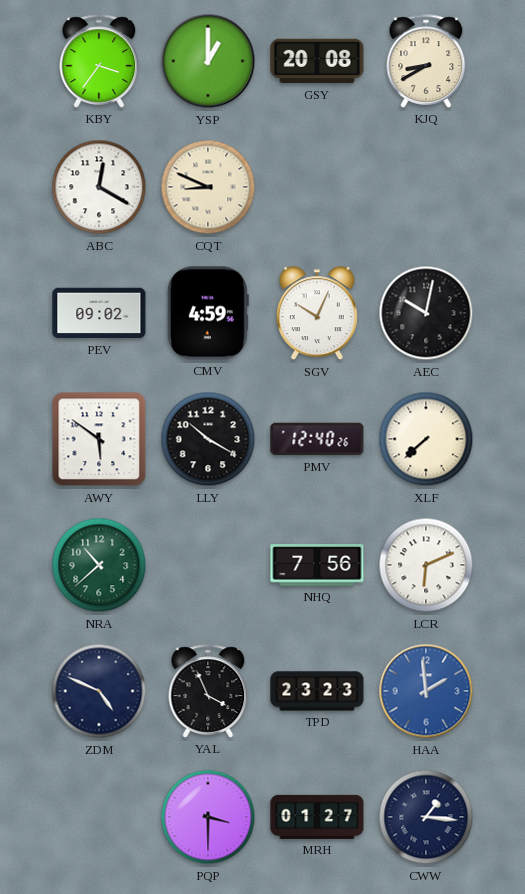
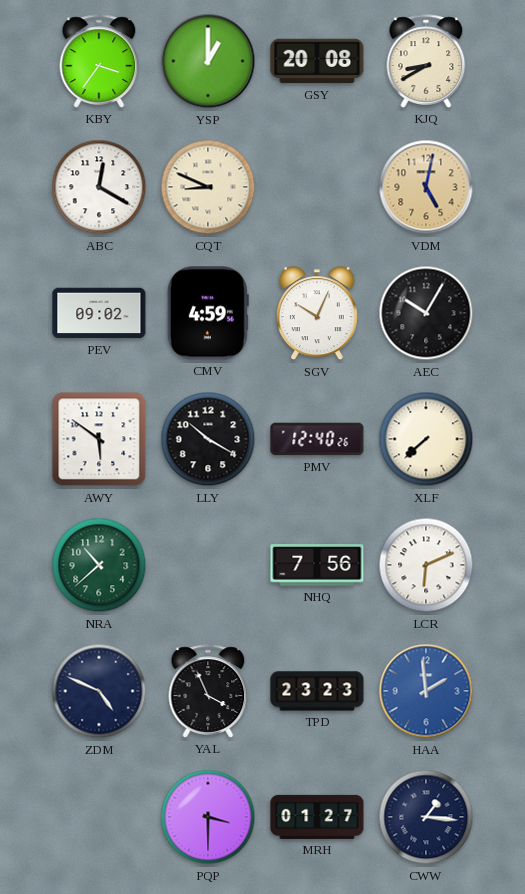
VDM: none -> 5:02 (426, 187)
AEC: 10:02 -> 10:05 (426, 313)
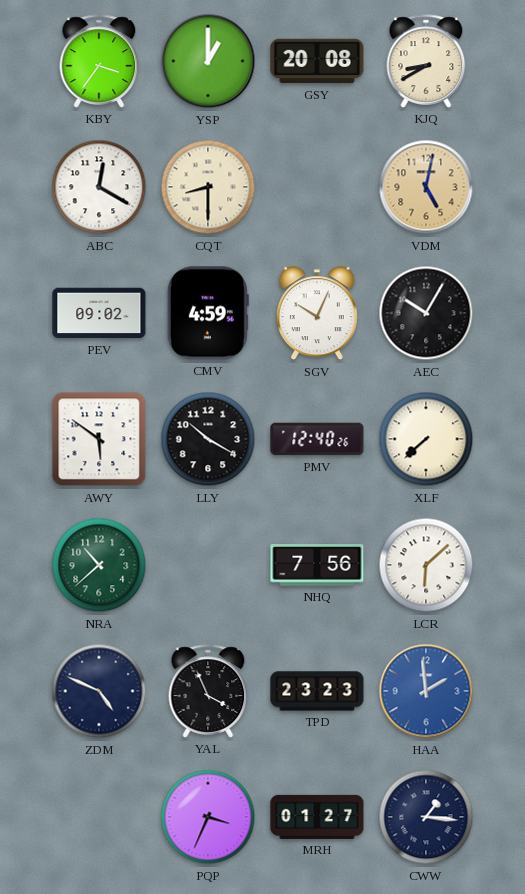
CQT: 8:49 -> 8:30 (208, 187)
LCR: 6:11 -> 6:08 (426, 565)
PQP: 3:30 -> 3:34 (208, 817)
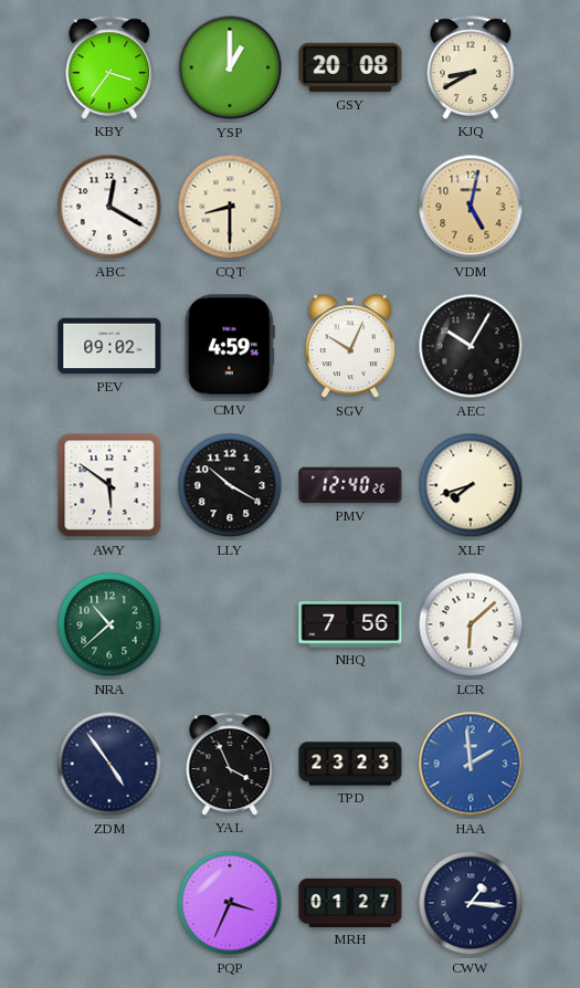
XLF: 7:38 -> 7:42 (471, 485)
ZDM: 4:49 -> 4:54 (109, 764)
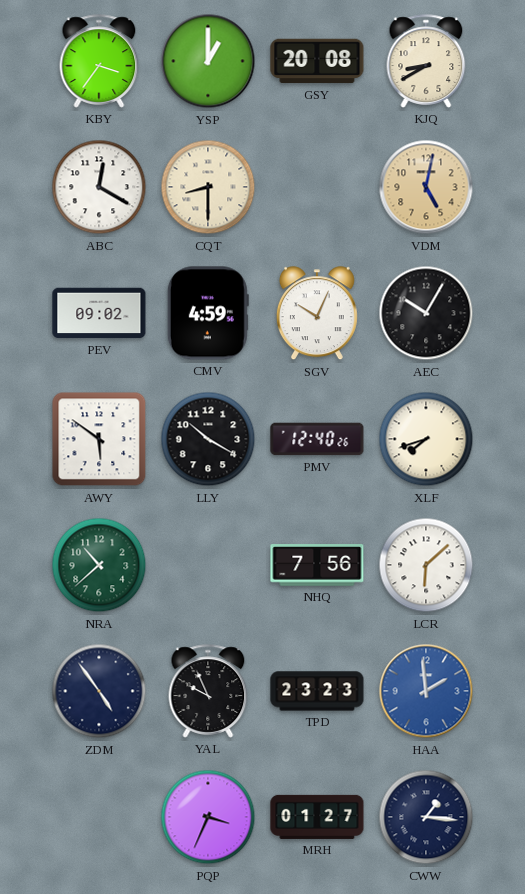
YAL: 3:56 -> 9:56 (208, 691)
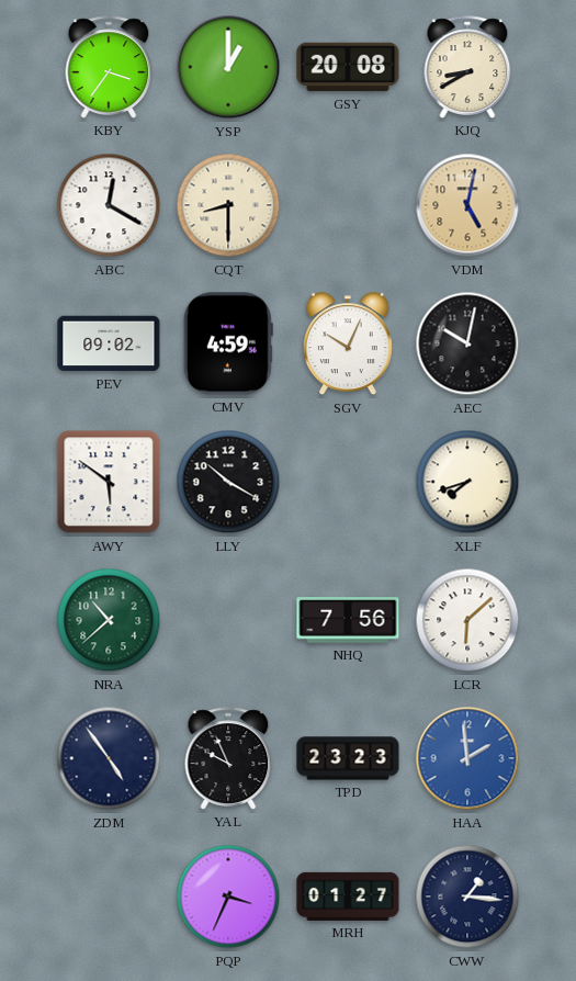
AEC: 10:05 -> 10:02 (467, 343)
PMV: 12:40 -> none (317, 439)
